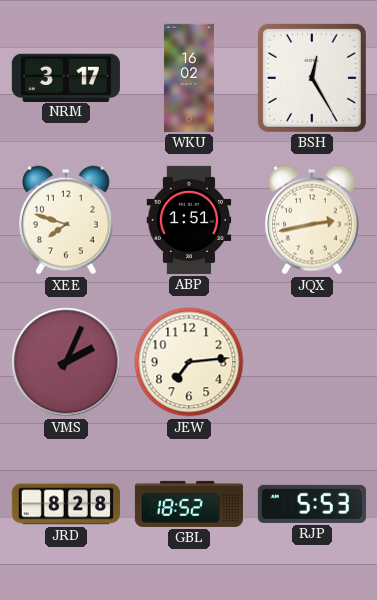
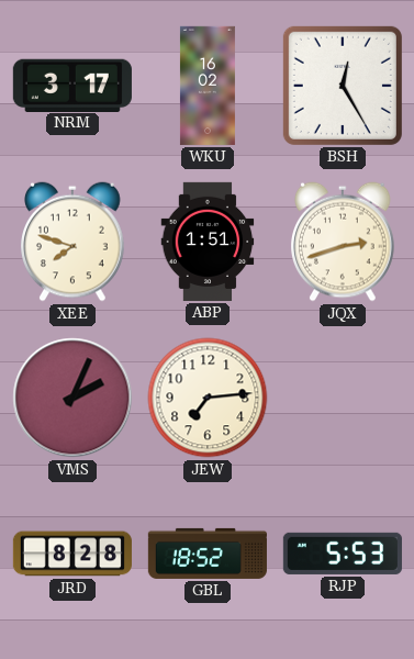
JQX: 2:43 -> 2:42 (344, 242)
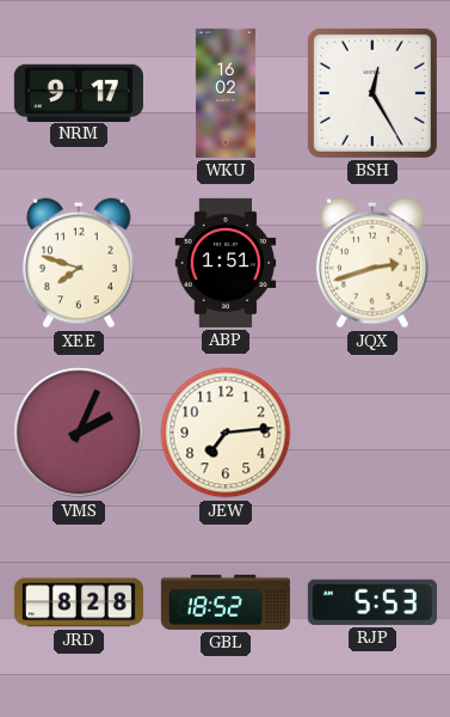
NRM: 3:17 -> 9:17 (79, 92)
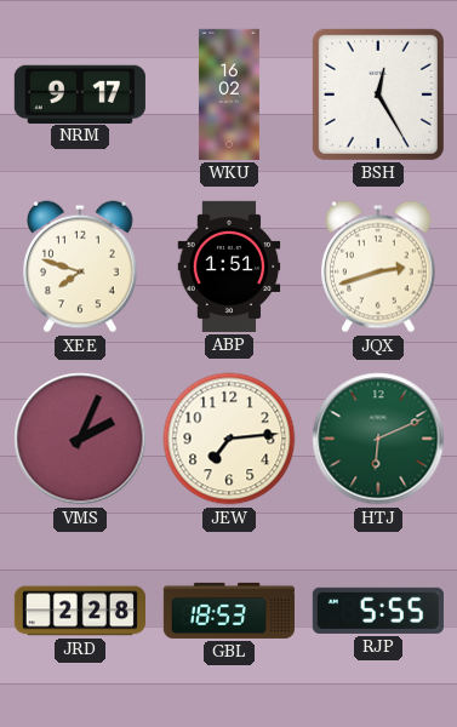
HTJ: none -> 6:11 (378, 439)
JRD: 8:28 -> 2:28 (80, 611)
GBL: 18:52 -> 18:53 (229, 611)
RJP: 5:53 -> 5:55 (378, 611)
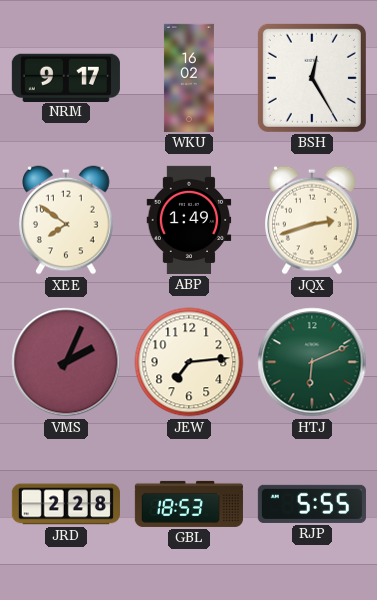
XEE: 7:48 -> 7:51 (67, 220)
ABP: 1:51 -> 1:49 (189, 220)
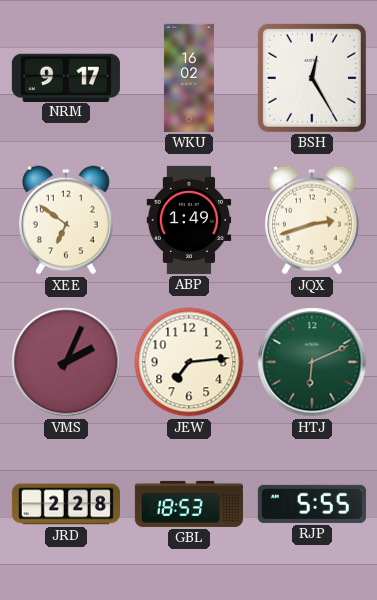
XEE: 7:51 -> 6:51 (67, 220)
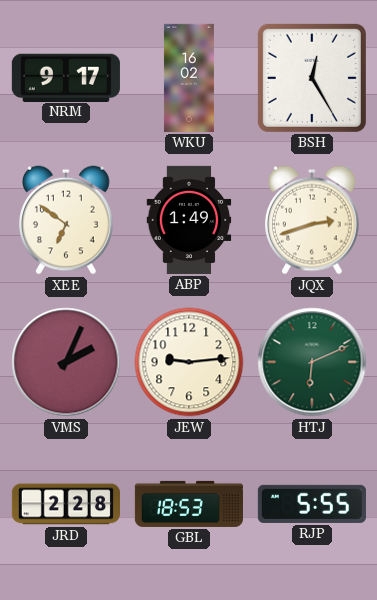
JEW: 7:14 -> 9:14 (189, 362)
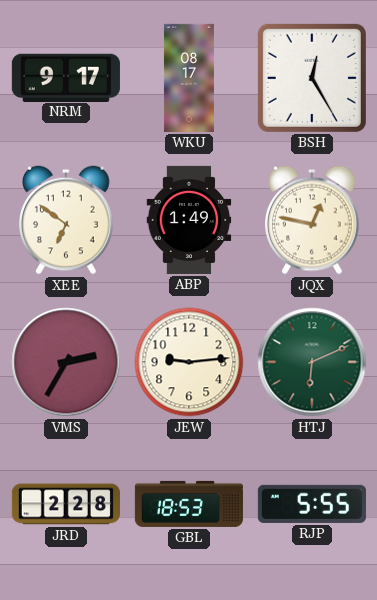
WKU: 16:02 -> 08:17 (189, 78)
JQX: 2:42 -> 12:47 (313, 220)
VMS: 2:04 -> 2:35 (66, 362)
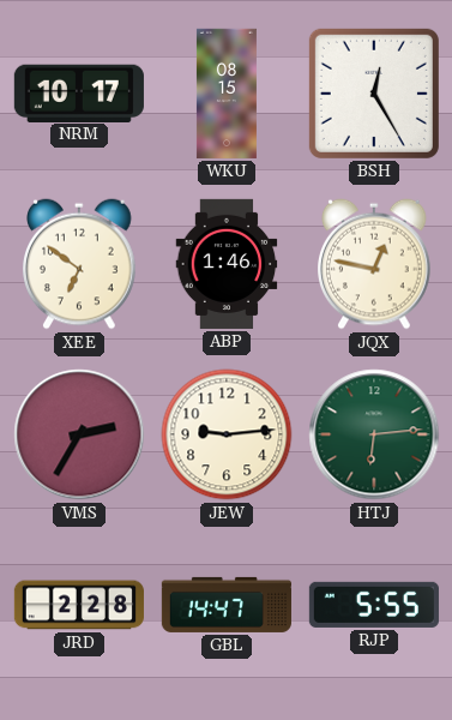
NRM: 9:17 -> 10:17 (79, 92)
WKU: 08:17 -> 08:15 (227, 94)
ABP: 1:49 -> 1:46 (227, 264)
HTJ: 6:11 -> 6:14 (374, 434)
GBL: 18:53 -> 14:47 (227, 605)
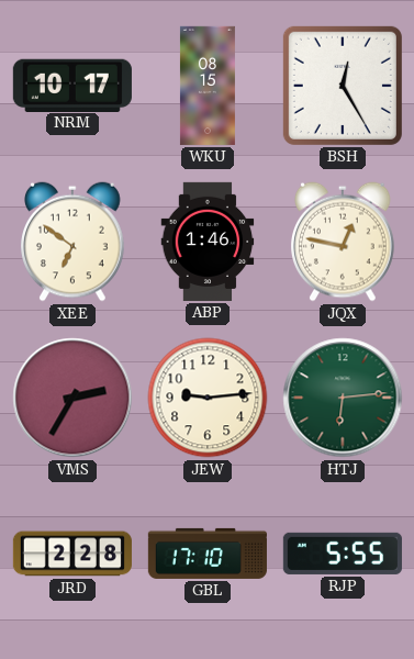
GBL: 14:47 -> 17:10 (208, 554)
